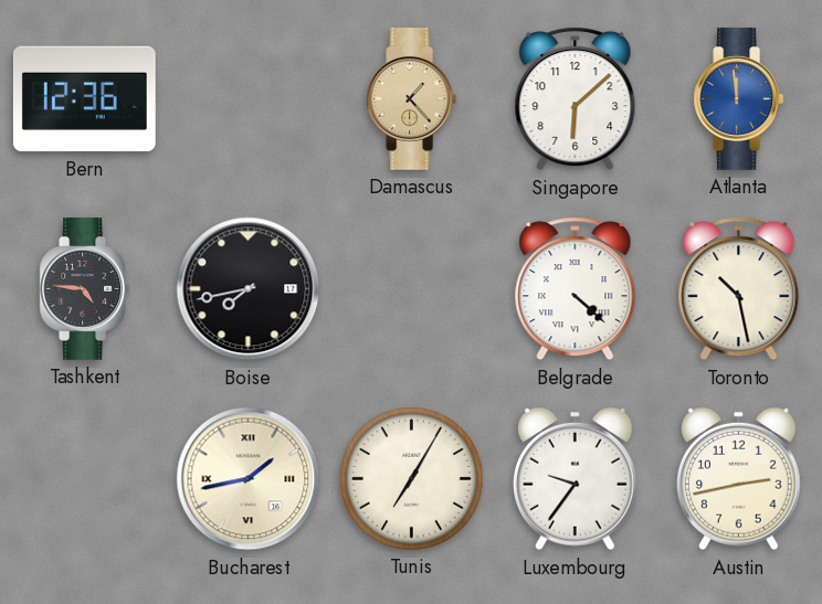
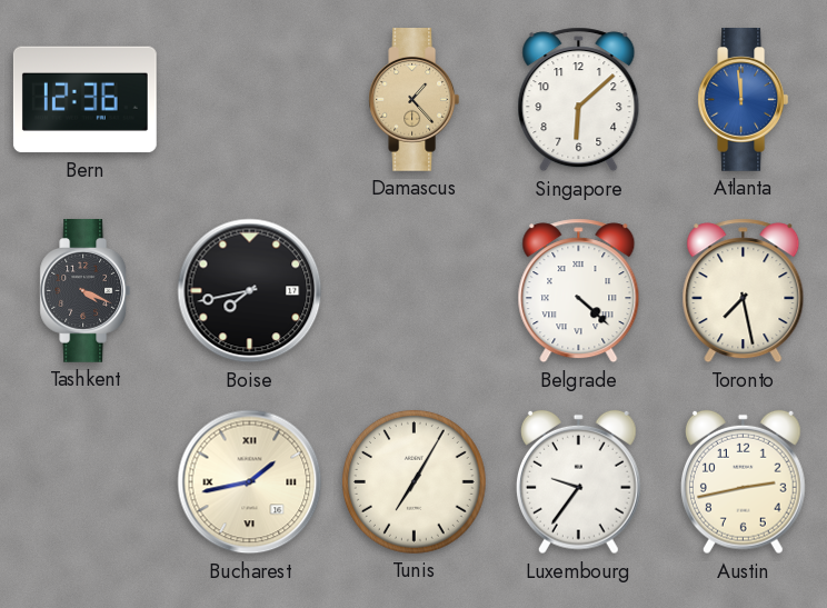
Tashkent: 4:46 -> 4:19 (86, 291)
Toronto: 10:28 -> 7:28 (744, 291)
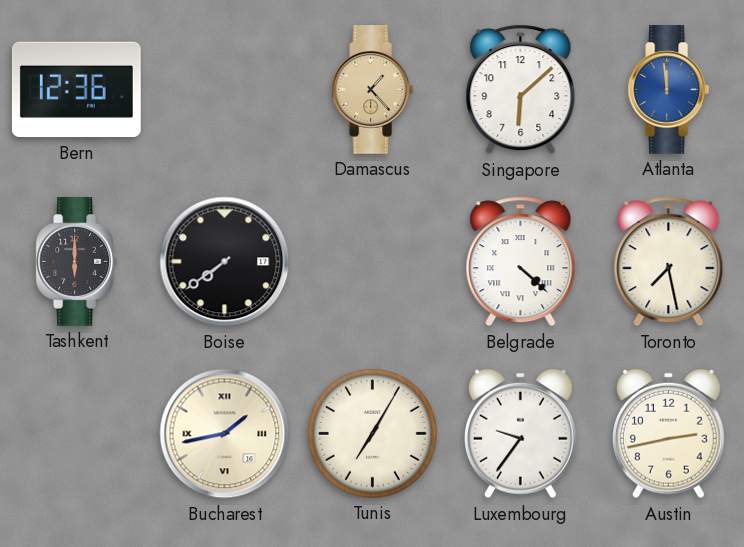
Tashkent: 4:19 -> 6:00 (77, 262)
Boise: 7:43 -> 7:39 (225, 262)
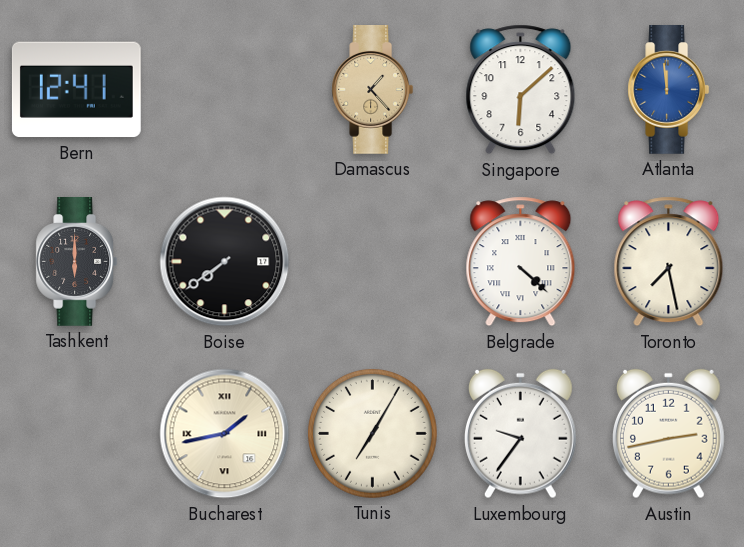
Bern: 12:36 -> 12:41 (76, 90)
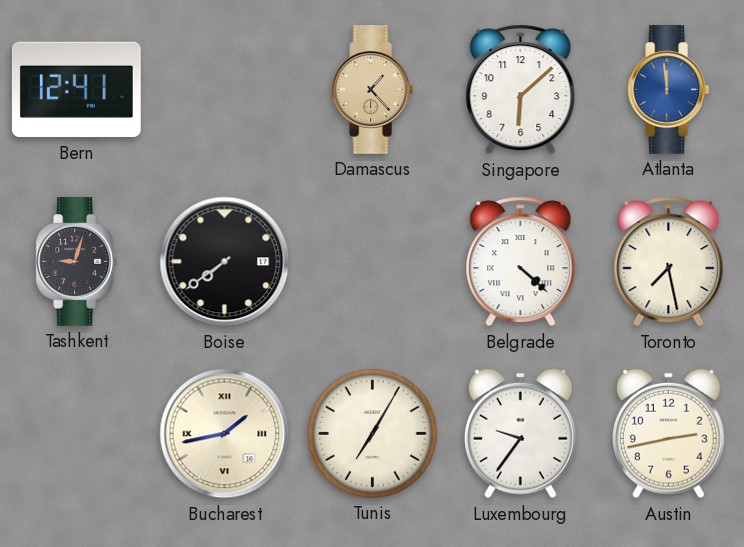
Tashkent: 6:00 -> 9:03 (77, 262)
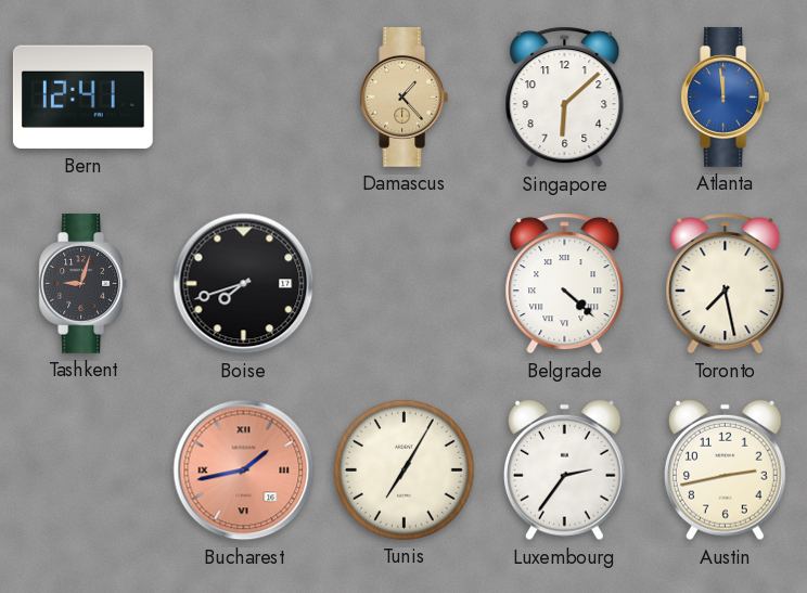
Boise: 7:39 -> 7:42 (244, 284)
Bucharest dial: cream -> salmon (244, 470)
Luxembourg: 9:36 -> 2:36 (564, 470)
